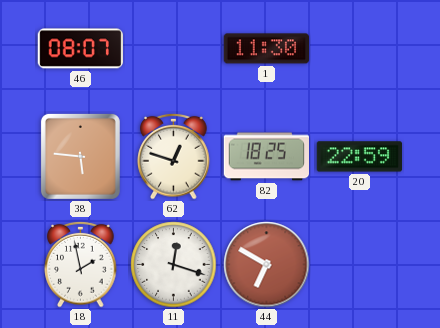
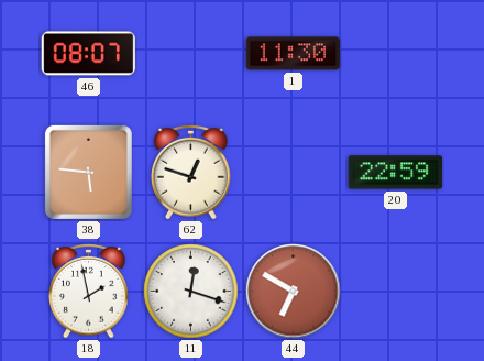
82: 18:25 -> none (267, 157)
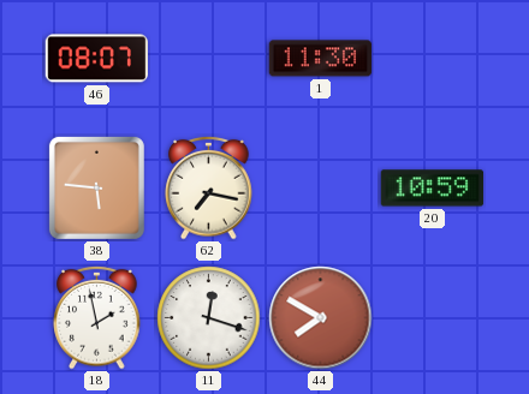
62: 12:48 -> 7:17 (209, 187)
20: 22:59 -> 10:59 (433, 189)
44: 6:50 -> 7:50 (321, 318)
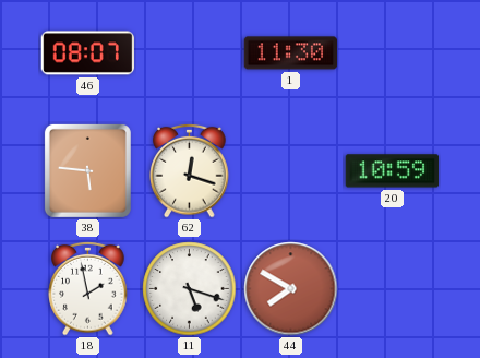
62: 7:17 -> 12:18 (190, 170)
11: 12:18 -> 5:18 (190, 289)
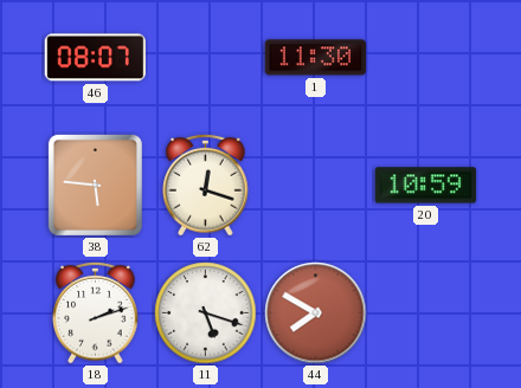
18: 1:58 -> 2:12 (96, 312)
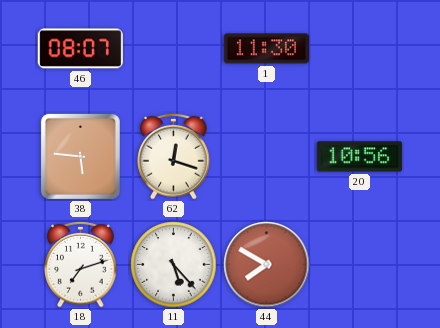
20: 10:59 -> 10:56 (360, 157)
18: 2:12 -> 7:12 (81, 264)
11: 5:18 -> 5:23 (174, 265)
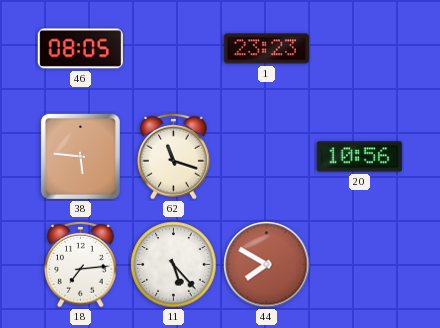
46: 08:07 -> 08:05 (80, 49)
1: 11:30 -> 23:23 (267, 49)
62: 12:18 -> 11:18 (174, 156)
18: 7:12 -> 7:14 (81, 264)
